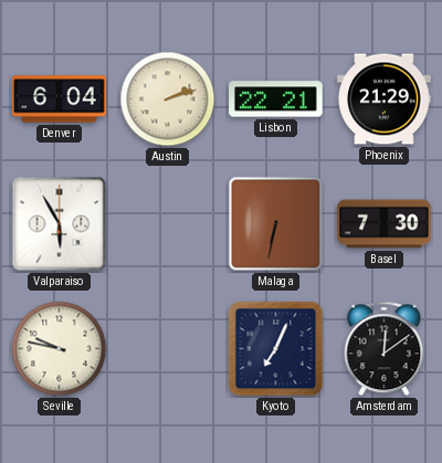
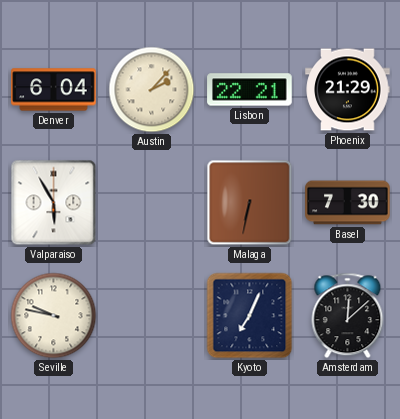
Austin: 2:12 -> 2:07 (152, 90)
Amsterdam: 12:09 -> 12:08 (348, 316)
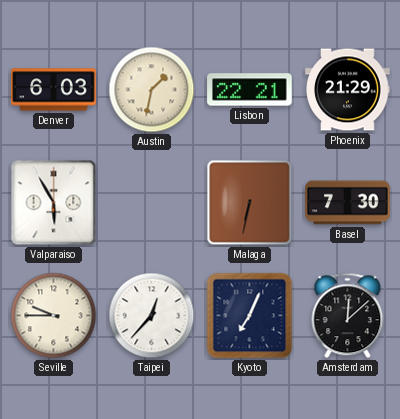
Denver: 6:04 -> 6:03 (54, 90)
Austin: 2:07 -> 1:32 (152, 90)
Seville: 9:47 -> 9:45 (54, 316)
Taipei: none -> 12:37 (152, 316)
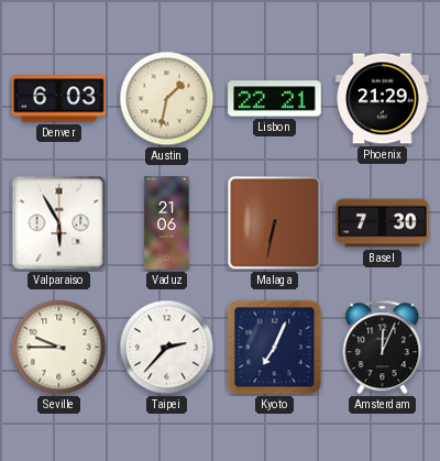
Vaduz: none -> 21:06 (167, 223)
Taipei: 12:37 -> 2:37 (167, 348)
Amsterdam: 12:08 -> 12:04 (383, 348)
